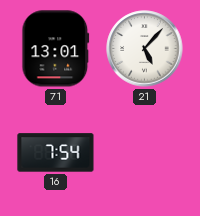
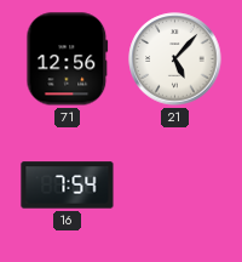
71: 13:01 -> 12:56 (68, 59)
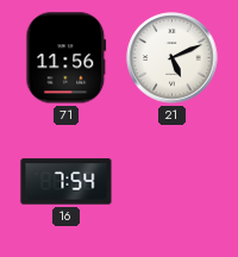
71: 12:56 -> 11:56 (67, 58)
21: 5:07 -> 5:11 (173, 58)
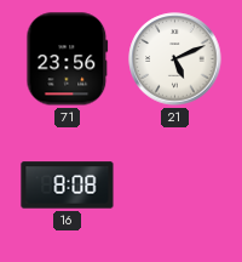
71: 11:56 -> 23:56 (68, 59)
16: 7:54 -> 8:08 (68, 186)
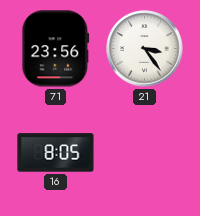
21: 5:11 -> 3:24 (145, 49)
16: 8:08 -> 8:05 (56, 153)
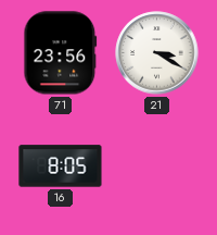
21: 3:24 -> 3:20 (157, 53)
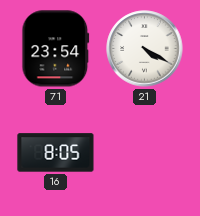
71: 23:56 -> 23:54 (56, 49)
21: 3:20 -> 4:20 (145, 49)
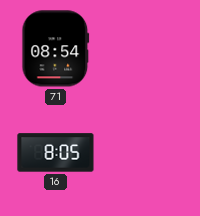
71: 23:54 -> 08:54 (56, 49)
21: 4:20 -> none (145, 49)
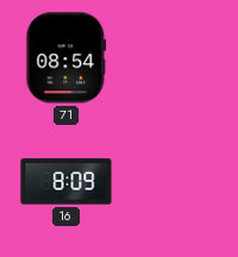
16: 8:05 -> 8:09 (67, 182)
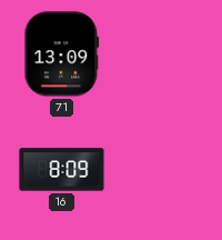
71: 08:54 -> 13:09 (62, 54)
